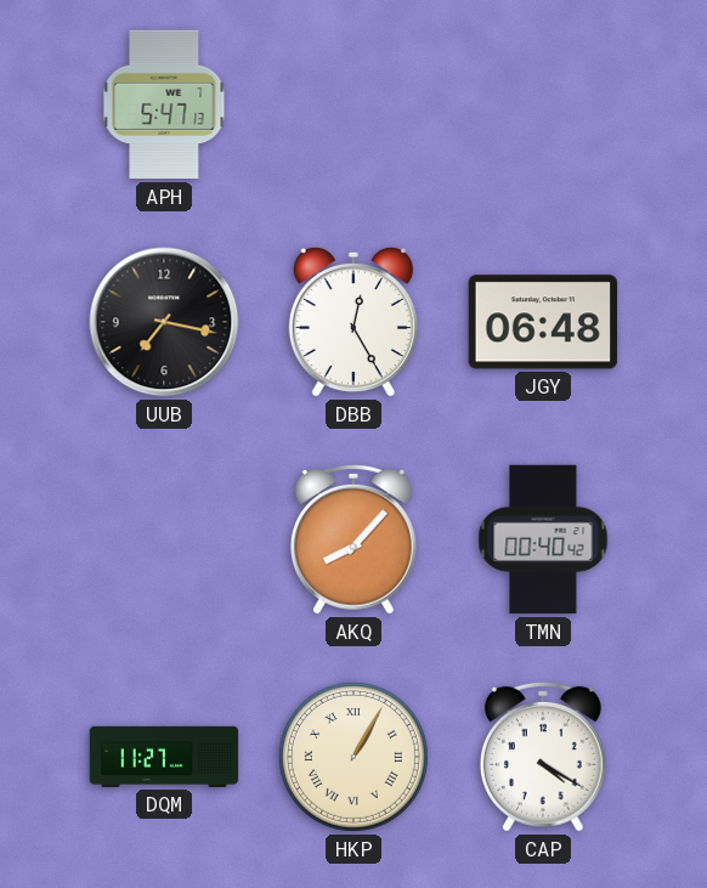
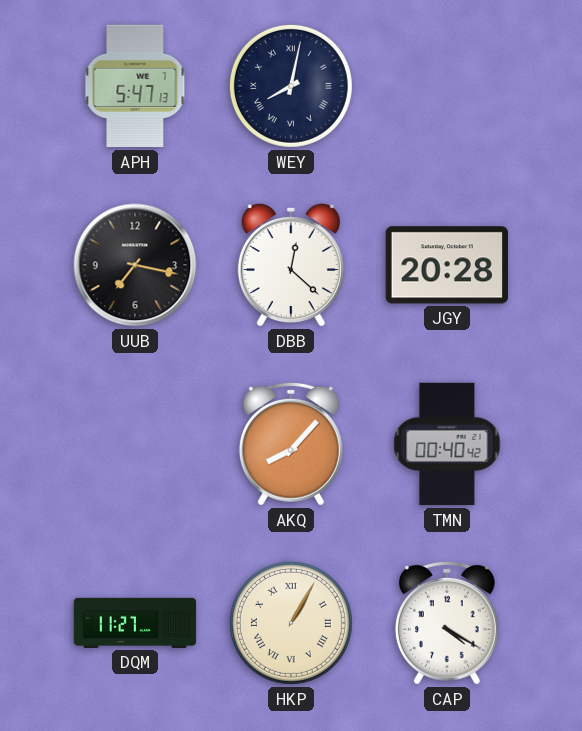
WEY: none -> 8:02 (291, 86)
DBB: 12:25 -> 12:22 (291, 265)
JGY: 06:48 -> 20:28 (446, 265)
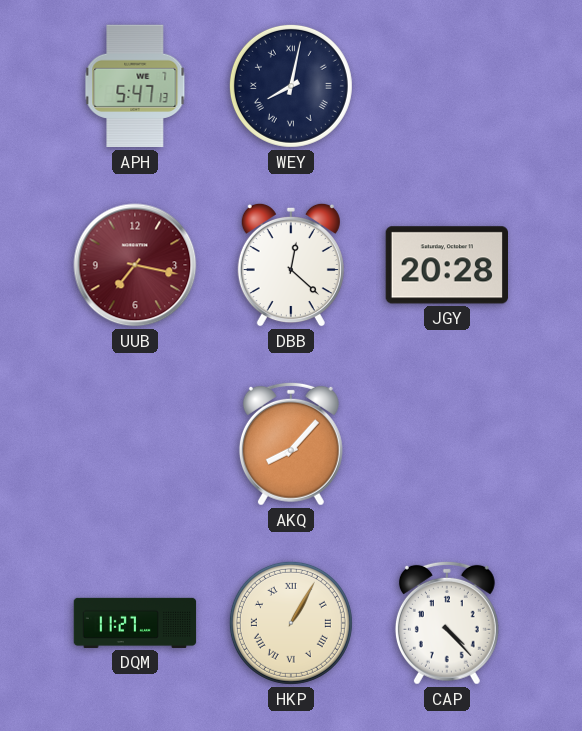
UUB dial: black -> burgundy (135, 265)
TMN: 00:40 -> none (447, 444)
CAP: 4:20 -> 4:23 (447, 623)
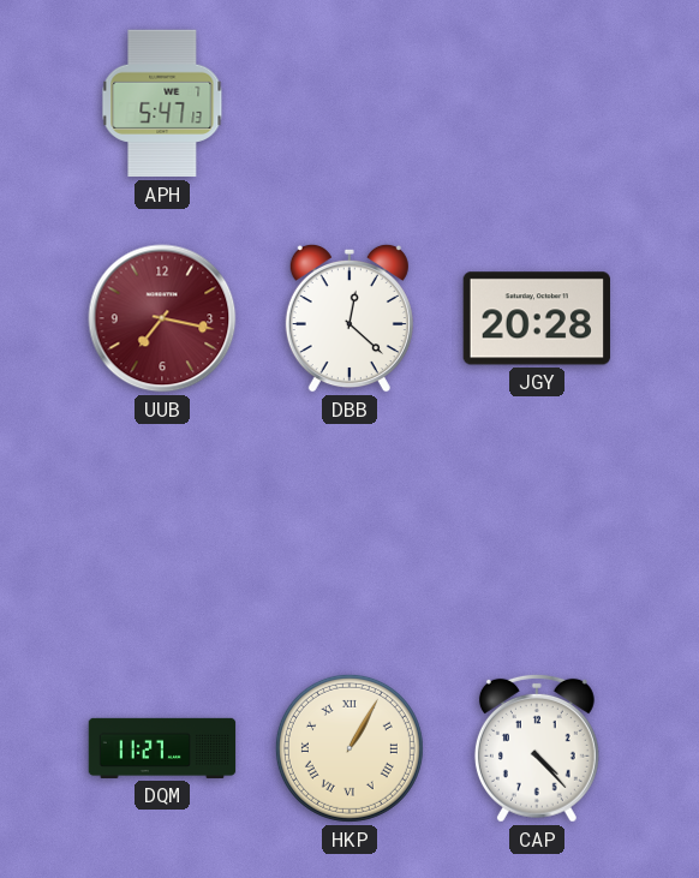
WEY: 8:02 -> none (291, 86)
AKQ: 8:07 -> none (291, 444)
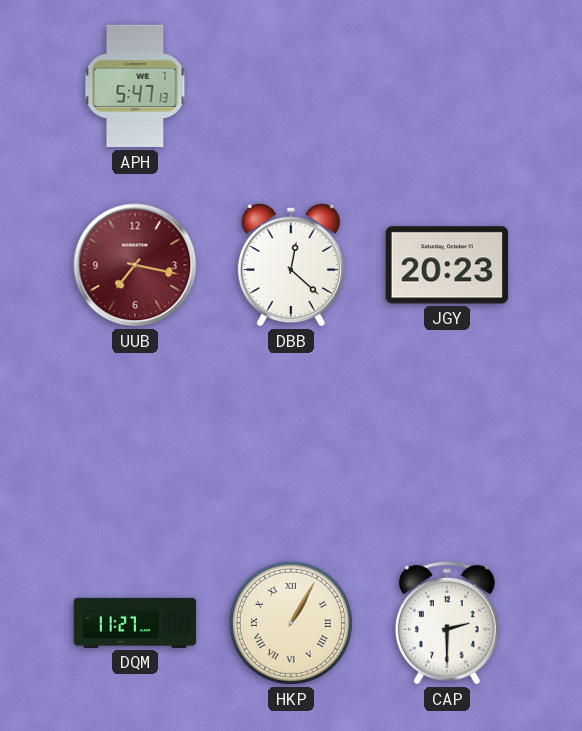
JGY: 20:28 -> 20:23 (446, 265)
CAP: 4:23 -> 2:30 (447, 623)
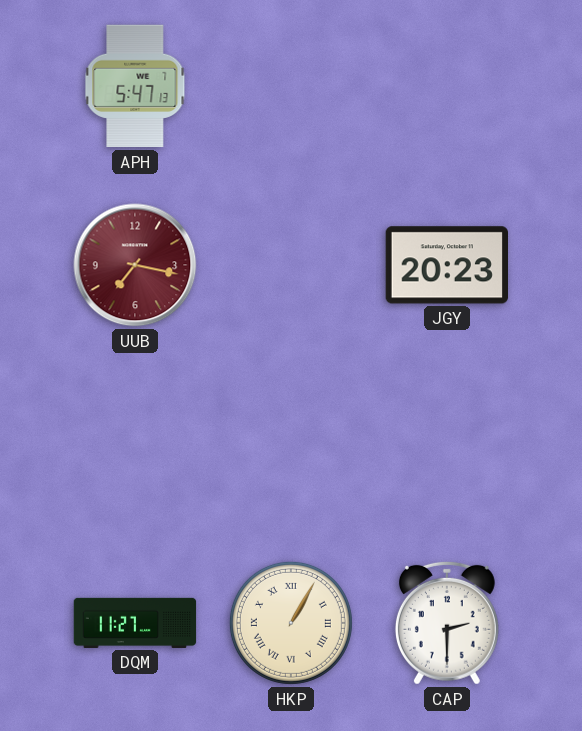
DBB: 12:22 -> none (291, 265)
